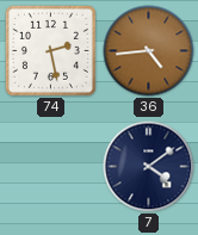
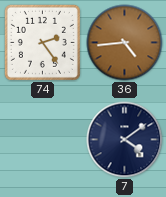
74: 2:28 -> 2:24 (42, 42)
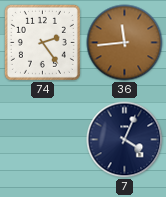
36: 4:44 -> 11:44 (125, 43)
7: 4:09 -> 4:04 (125, 140)
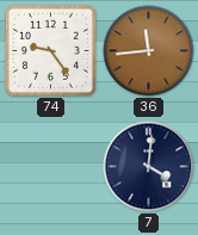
74: 2:24 -> 9:24 (50, 50)
7: 4:04 -> 4:01 (149, 167)
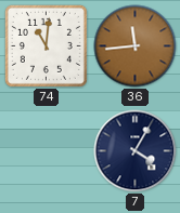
74: 9:24 -> 11:01 (46, 45)
7: 4:01 -> 4:05 (136, 151)
